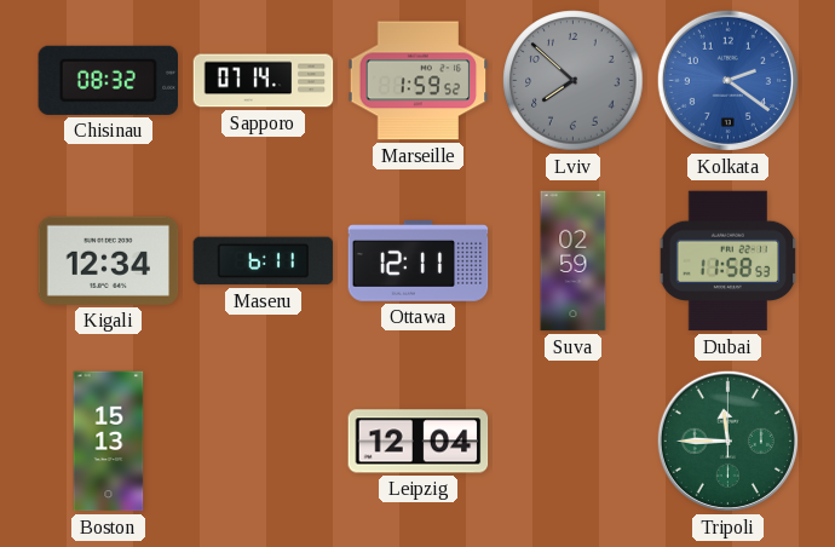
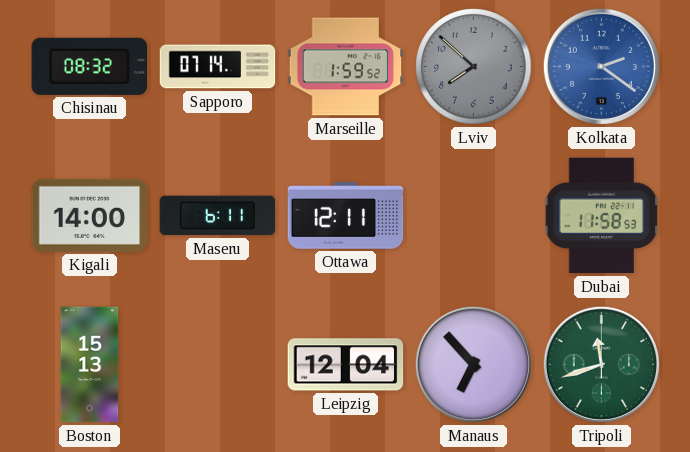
Kigali: 12:34 -> 14:00 (90, 215)
Suva: 02:59 -> none (574, 261)
Manaus: none -> 6:53 (473, 364)
Tripoli: 11:45 -> 11:42 (601, 364)
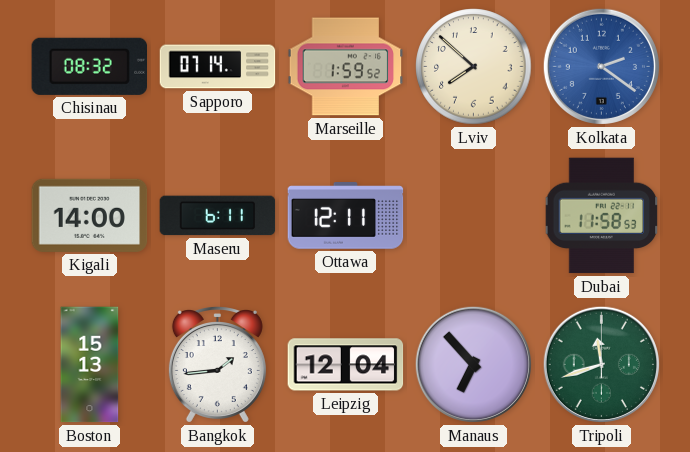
Lviv dial: grey -> cream (474, 67)
Bangkok: none -> 1:44 (217, 365)
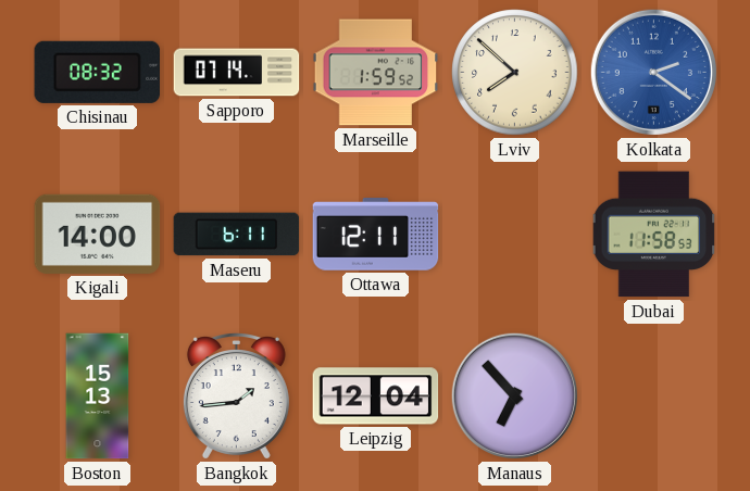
Tripoli: 11:42 -> none (601, 364)
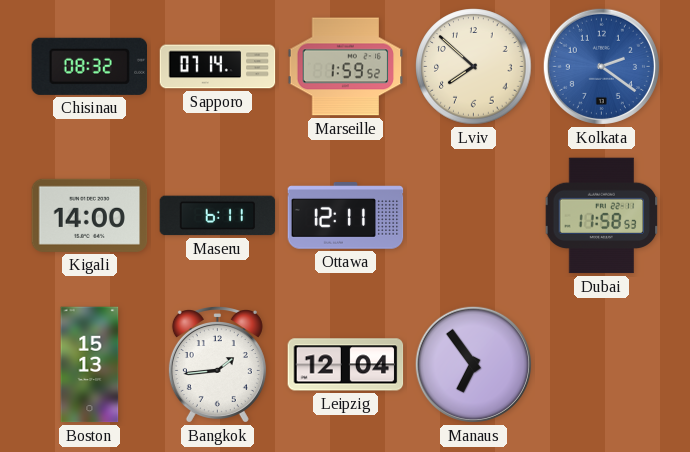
Manaus: 6:53 -> 6:54 (473, 364)
